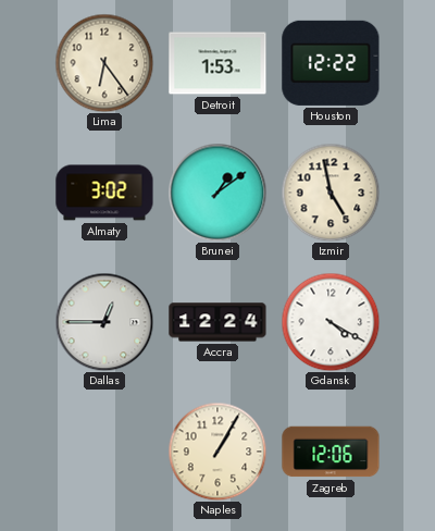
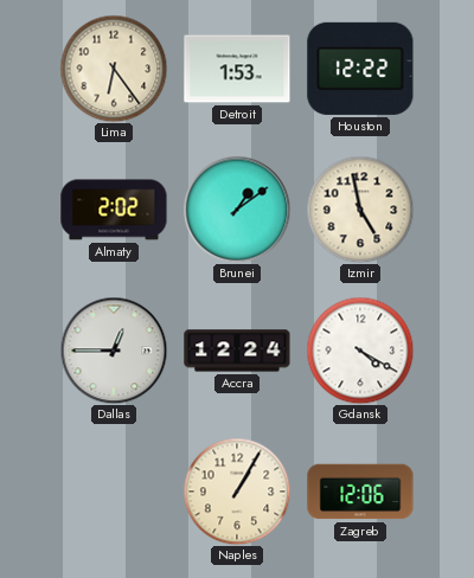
Almaty: 3:02 -> 2:02 (114, 210)
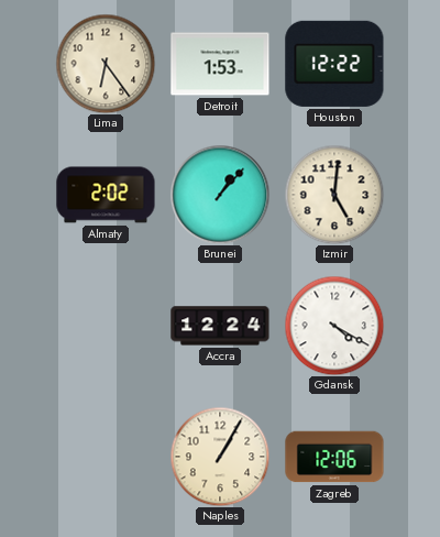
Brunei: 1:09 -> 1:07 (220, 195)
Izmir: 4:58 -> 5:01 (334, 195)
Dallas: 12:45 -> none (114, 351)
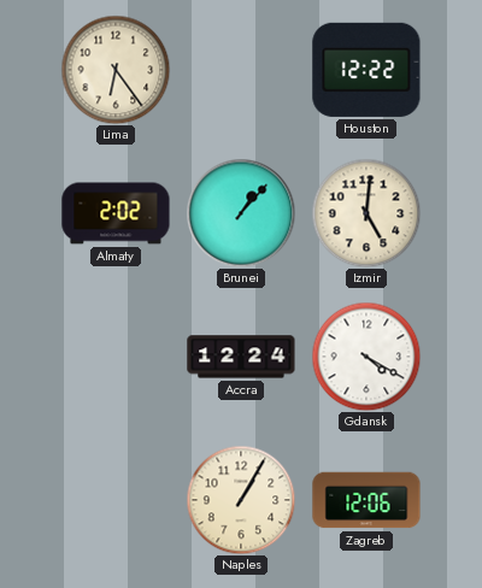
Detroit: 1:53 -> none (220, 64)
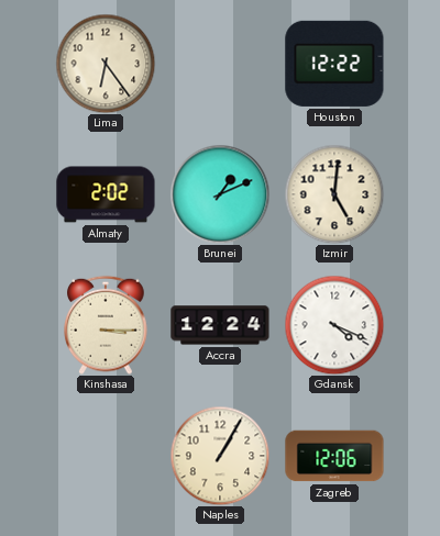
Brunei: 1:07 -> 1:11 (220, 194)
Kinshasa: none -> 3:15 (107, 325)
Gdansk: 4:20 -> 4:19 (334, 325)
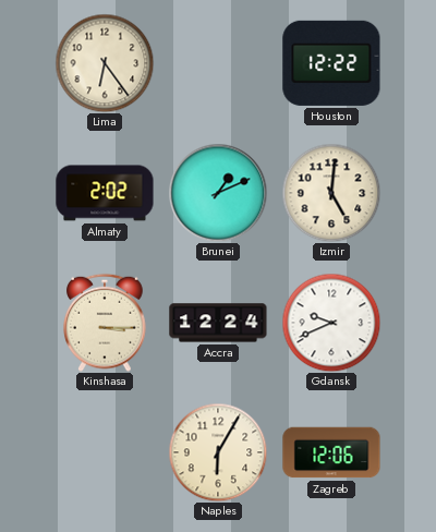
Gdansk: 4:19 -> 9:41 (331, 323)
Naples: 1:05 -> 6:05 (218, 452)
